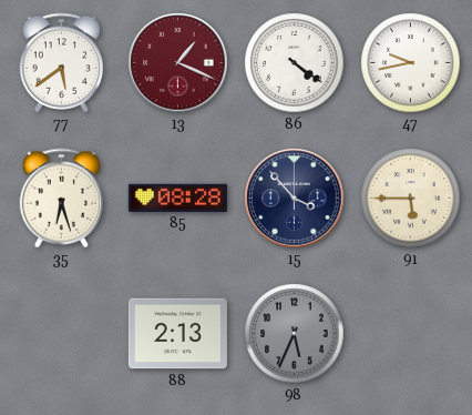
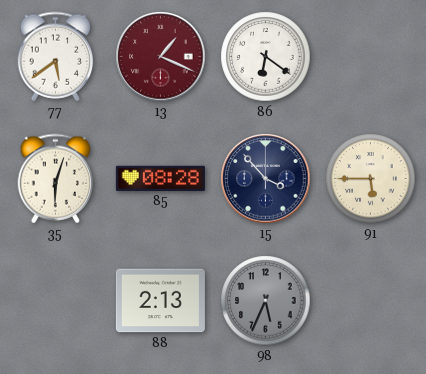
86: 4:21 -> 6:21 (266, 57)
47: 9:43 -> none (411, 63)
35: 6:27 -> 6:03 (56, 179)
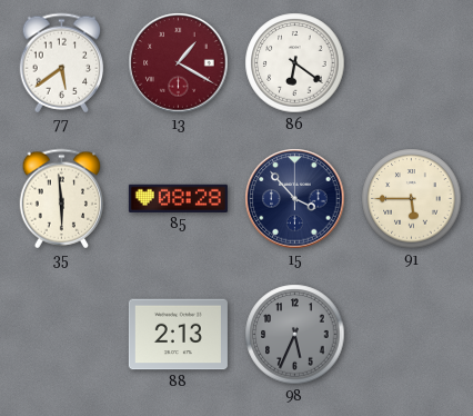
13: 1:19 -> 1:20 (179, 63)
35: 6:03 -> 5:59 (62, 199)
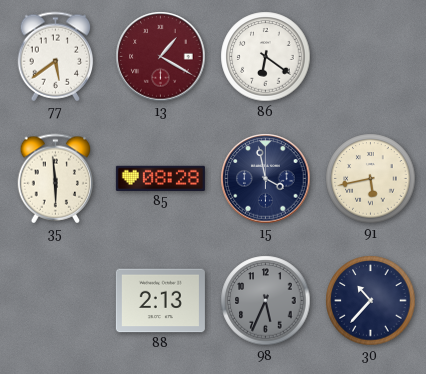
15: 3:53 -> 3:58 (266, 179)
91: 5:45 -> 5:43 (371, 179)
30: none -> 10:37 (371, 301)
